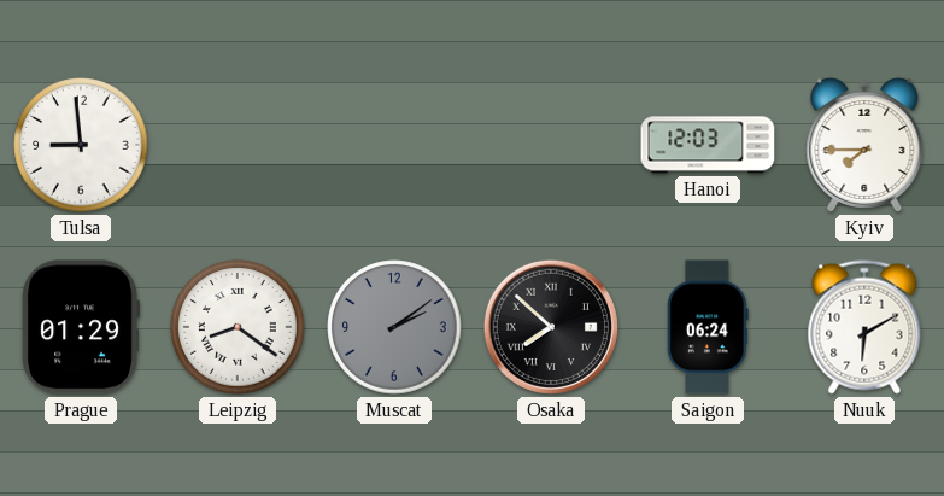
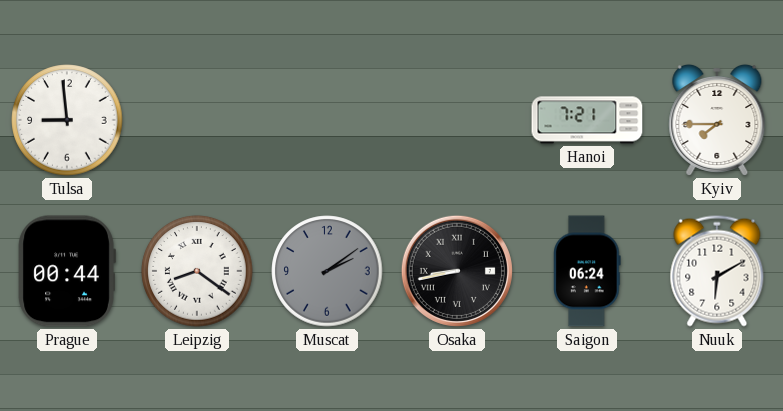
Hanoi: 12:03 -> 7:21 (587, 120)
Prague: 01:29 -> 00:44 (67, 271)
Osaka: 7:52 -> 8:43 (457, 271)
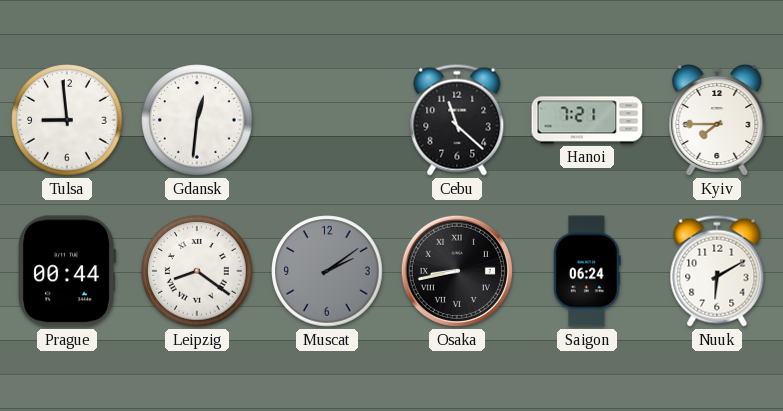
Gdansk: none -> 12:31 (197, 120)
Cebu: none -> 11:22 (457, 120)
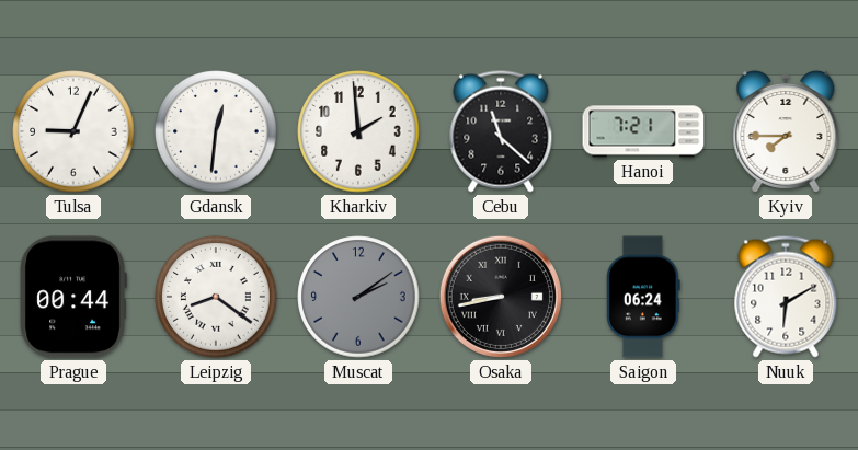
Tulsa: 8:59 -> 9:04 (73, 131)
Kharkiv: none -> 1:59 (358, 131)
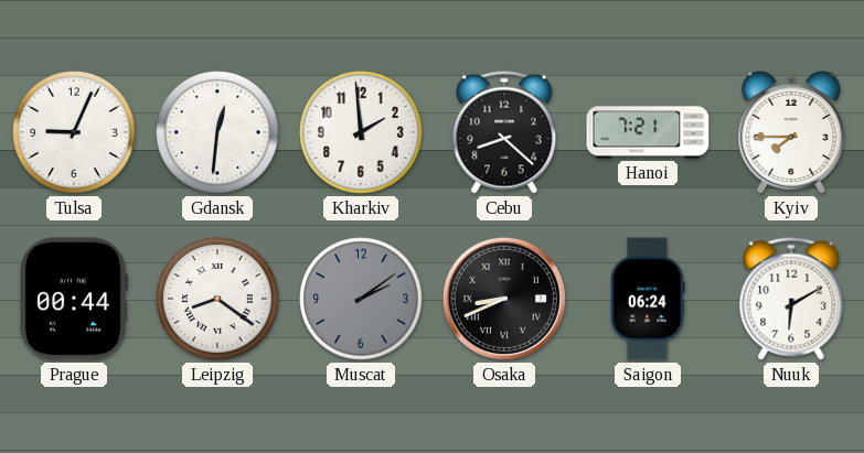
Cebu: 11:22 -> 8:22 (504, 132)
Osaka: 8:43 -> 8:41 (504, 299)
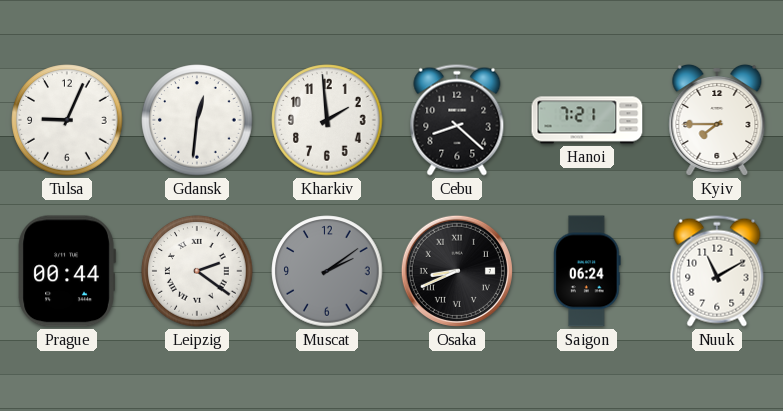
Leipzig: 8:21 -> 2:21 (197, 271)
Nuuk: 6:10 -> 11:10 (717, 271)
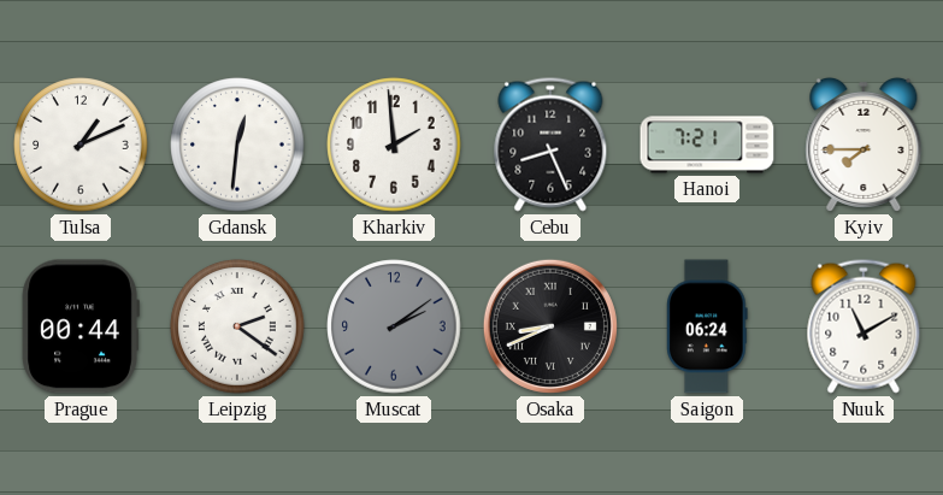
Tulsa: 9:04 -> 1:11 (81, 145)
Cebu: 8:22 -> 8:26 (550, 145)
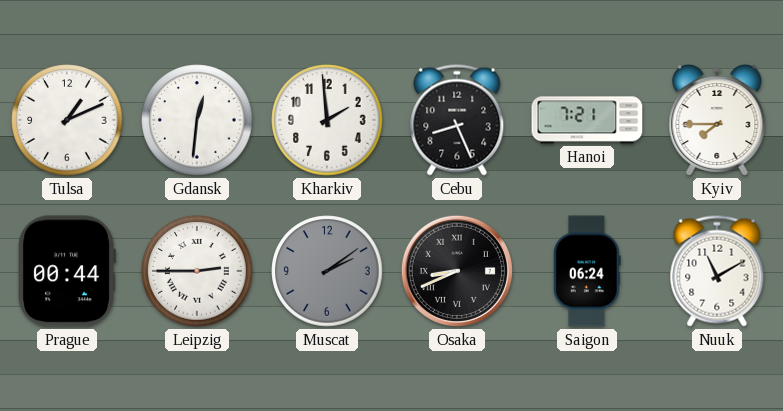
Leipzig: 2:21 -> 2:45 (197, 271)
